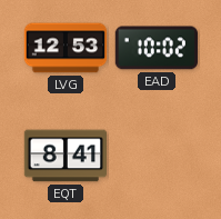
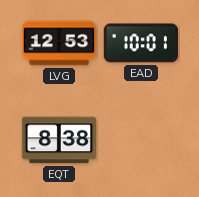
EAD: 10:02 -> 10:01 (141, 43)
EQT: 8:41 -> 8:38 (58, 140)
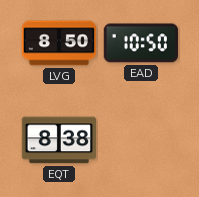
LVG: 12:53 -> 8:50 (59, 43)
EAD: 10:01 -> 10:50 (141, 43)
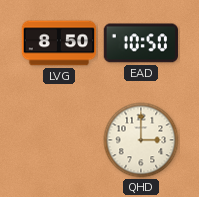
EQT: 8:38 -> none (58, 140)
QHD: none -> 3:00 (141, 140)
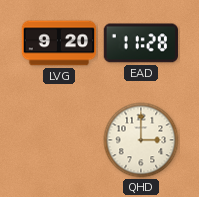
LVG: 8:50 -> 9:20 (59, 43)
EAD: 10:50 -> 11:28 (141, 43)
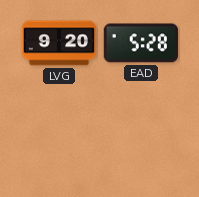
EAD: 11:28 -> 5:28 (141, 43)
QHD: 3:00 -> none (141, 140)
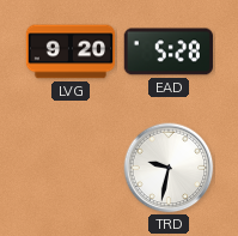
TRD: none -> 9:32 (169, 168)
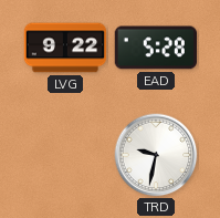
LVG: 9:20 -> 9:22 (65, 48)
